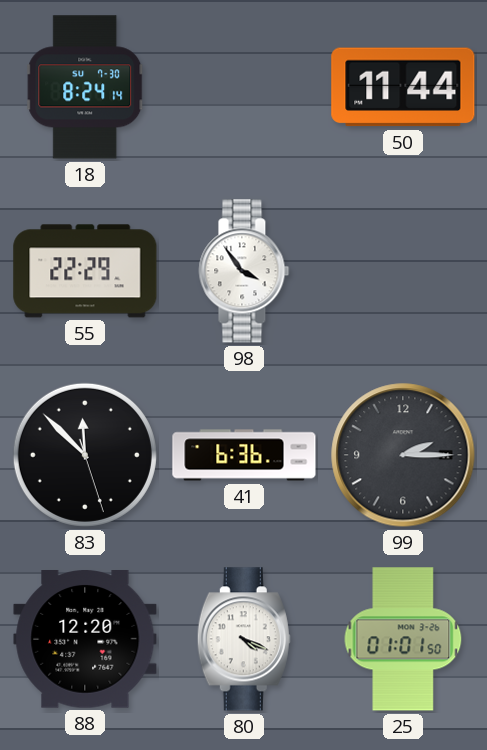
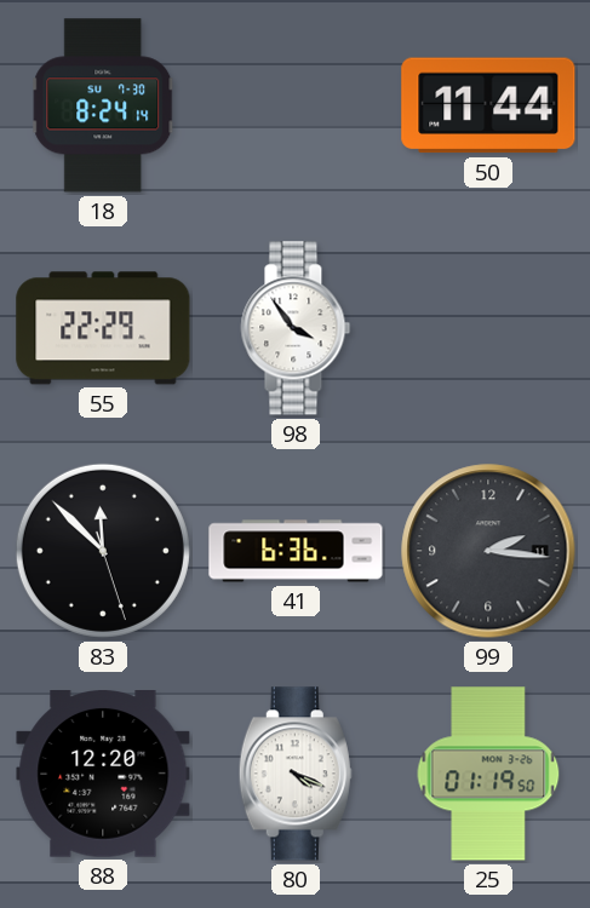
99: 2:15 -> 2:16 (488, 551)
25: 01:01 -> 01:19 (488, 774)
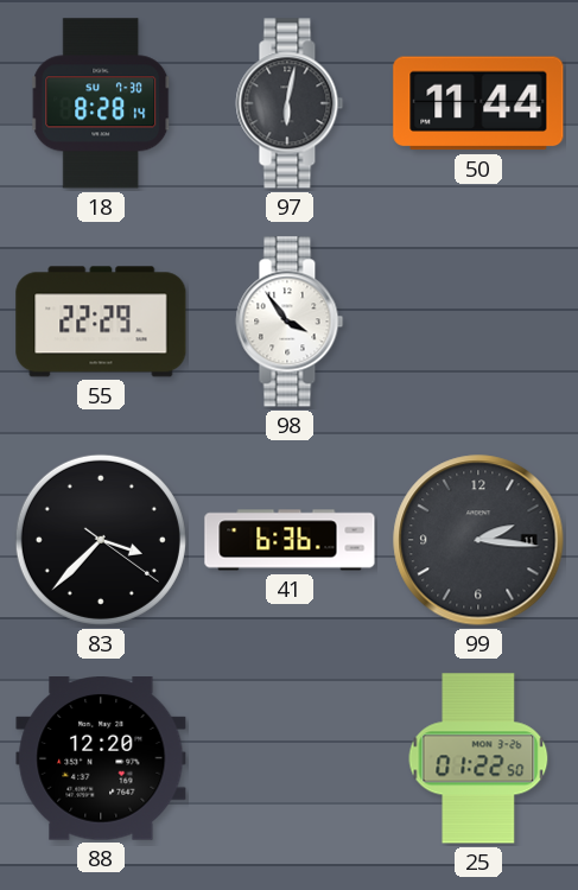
18: 8:24 -> 8:28 (102, 103)
97: none -> 6:02 (290, 103)
83: 11:52 -> 3:37 (101, 540)
80: 4:19 -> none (296, 774)
25: 01:19 -> 01:22 (478, 758)
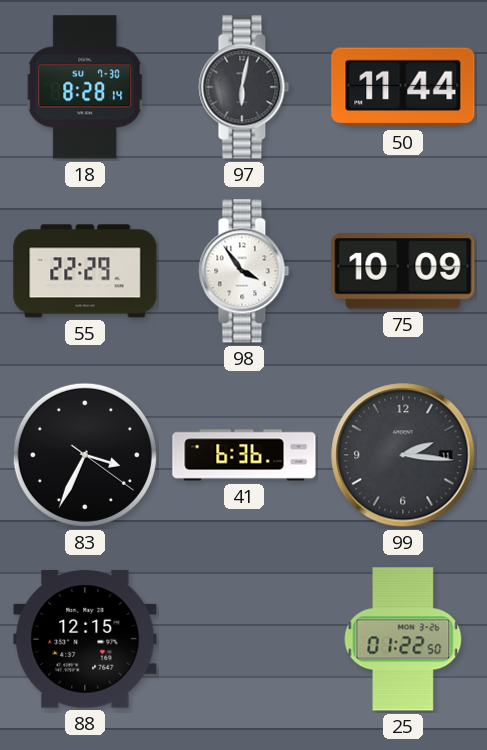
75: none -> 10:09 (403, 271)
83: 3:37 -> 3:34 (85, 455)
88: 12:20 -> 12:15 (85, 640)
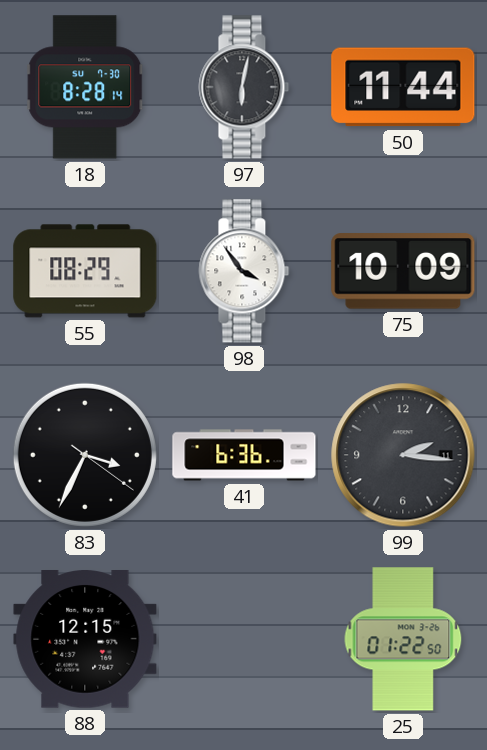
55: 22:29 -> 08:29 (85, 271)
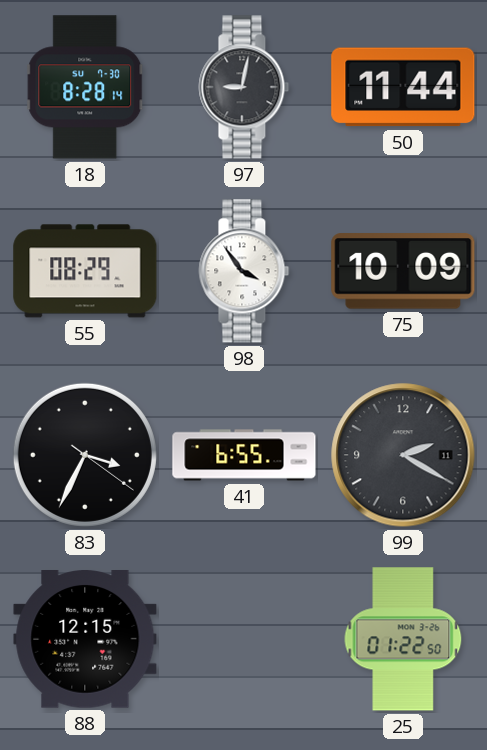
97: 6:02 -> 9:02 (244, 87)
41: 6:36 -> 6:55 (244, 455)
99: 2:16 -> 2:20 (403, 455)
